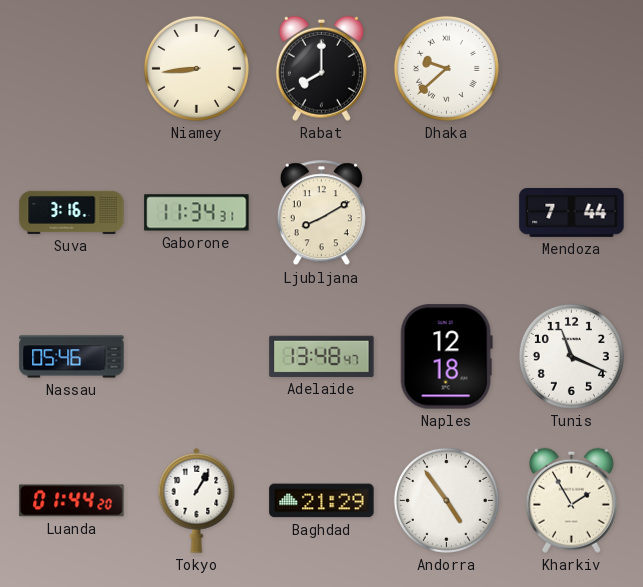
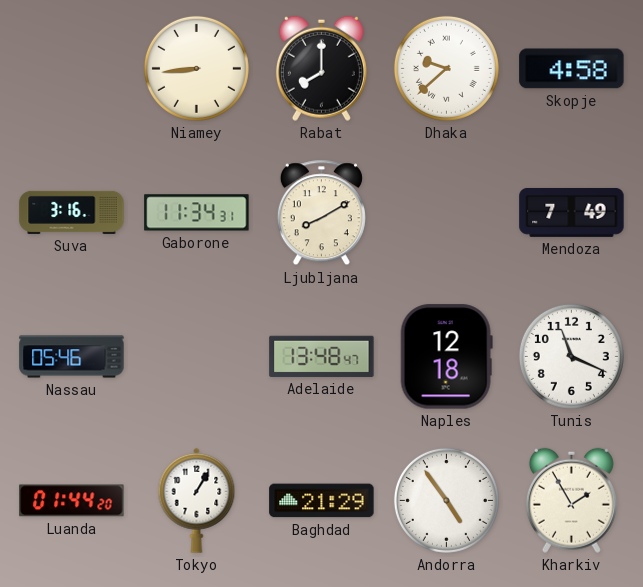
Skopje: none -> 4:58 (572, 69)
Mendoza: 7:44 -> 7:49 (572, 213)
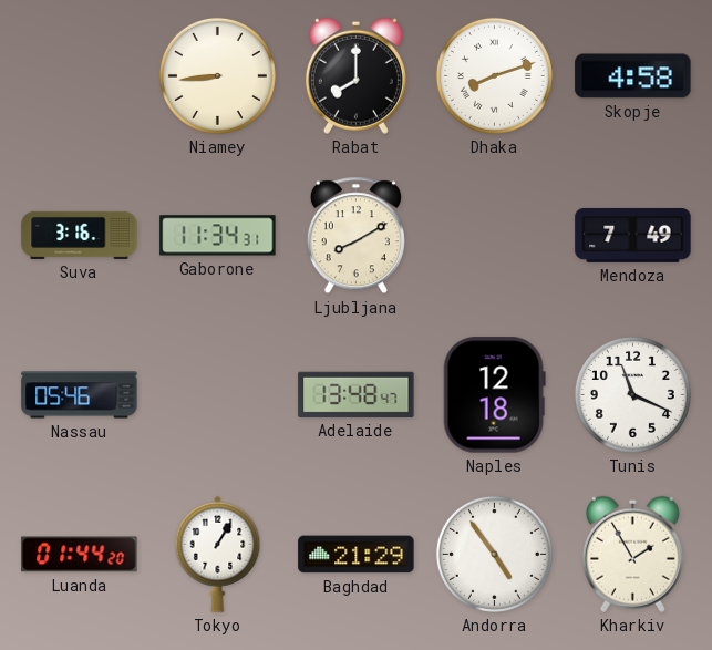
Dhaka: 9:38 -> 8:12 (494, 75)
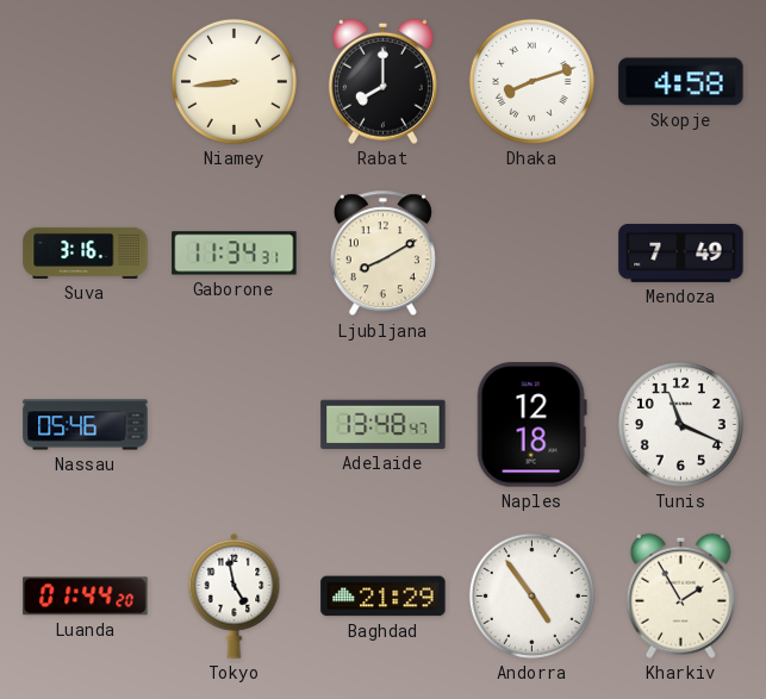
Tokyo: 1:05 -> 4:58 (235, 595)
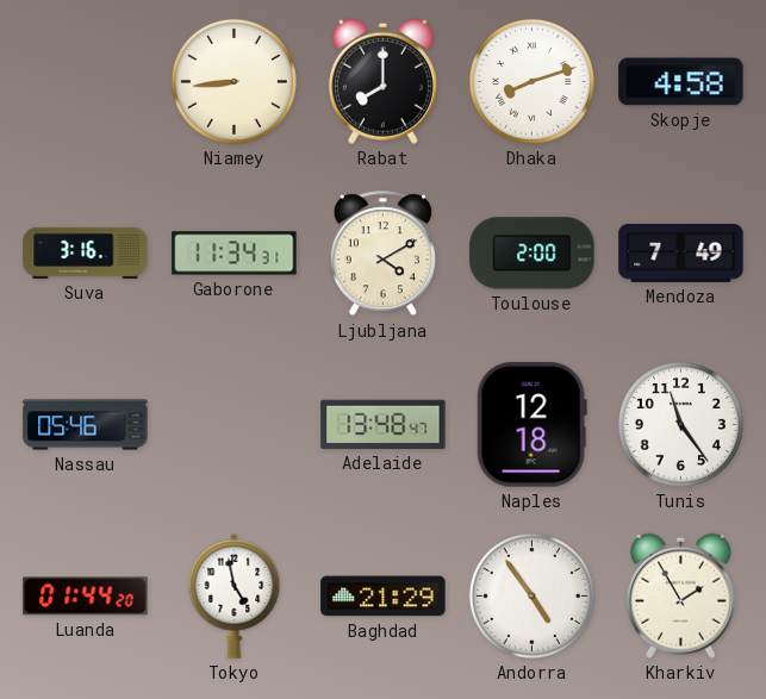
Ljubljana: 8:10 -> 4:10 (382, 254)
Toulouse: none -> 2:00 (533, 254)
Tunis: 11:19 -> 11:24 (680, 424)
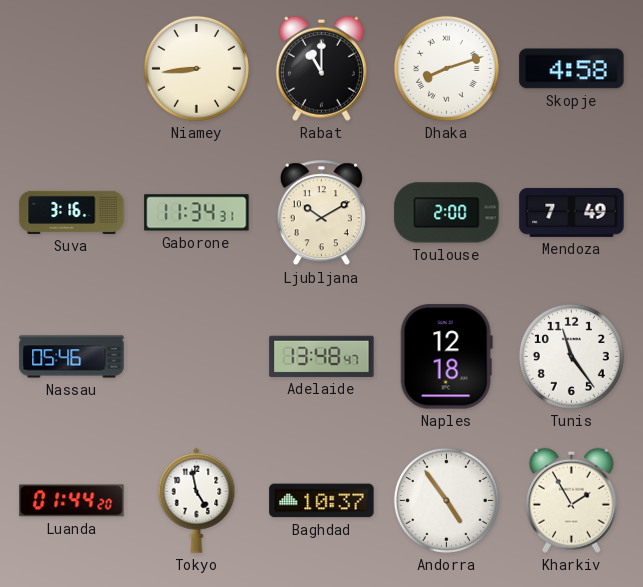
Rabat: 8:00 -> 11:00 (321, 68)
Ljubljana: 4:10 -> 10:10 (321, 213)
Baghdad: 21:29 -> 10:37 (322, 501)
